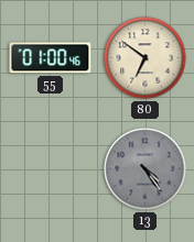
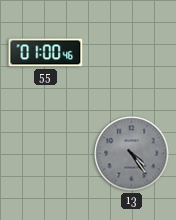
80: 6:51 -> none (145, 58)
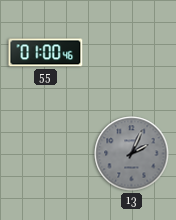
13: 4:24 -> 2:04 (132, 154)
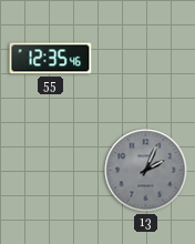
55: 01:00 -> 12:35 (51, 59)
